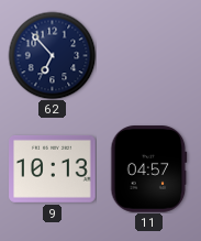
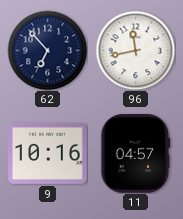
96: none -> 11:43 (135, 50)
9: 10:13 -> 10:16 (48, 153)
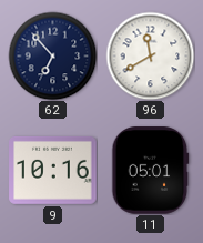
96: 11:43 -> 11:40 (150, 55)
11: 04:57 -> 05:01 (151, 171)
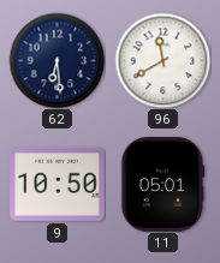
62: 6:53 -> 6:29 (57, 60)
9: 10:16 -> 10:50 (58, 184)
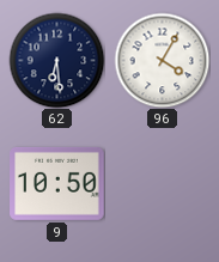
96: 11:40 -> 4:05 (162, 60)
11: 05:01 -> none (163, 185)
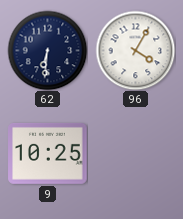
62: 6:29 -> 6:31 (47, 50)
9: 10:50 -> 10:25 (48, 153)
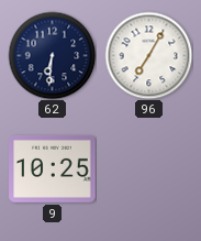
96: 4:05 -> 7:05 (148, 55)
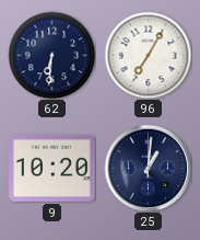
9: 10:25 -> 10:20 (52, 168)
25: none -> 1:01 (148, 168)
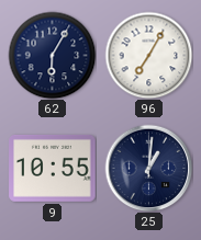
62: 6:31 -> 6:05 (52, 55)
9: 10:20 -> 10:55 (53, 168)
